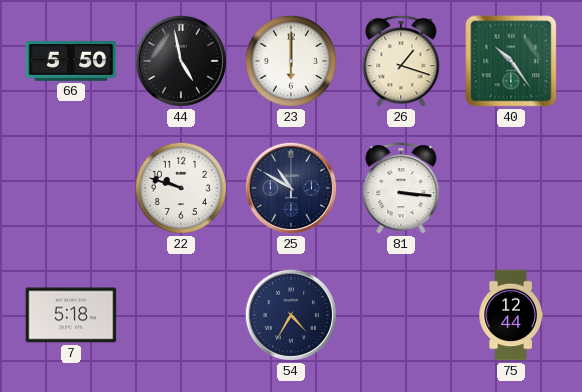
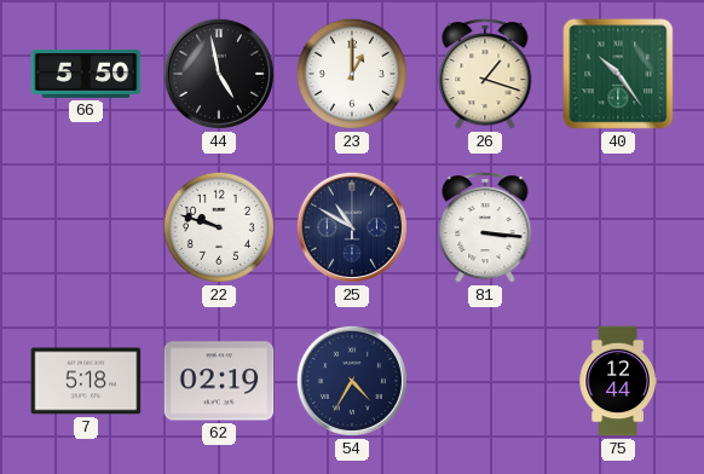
23: 6:00 -> 1:00 (352, 74)
62: none -> 02:19 (219, 381)
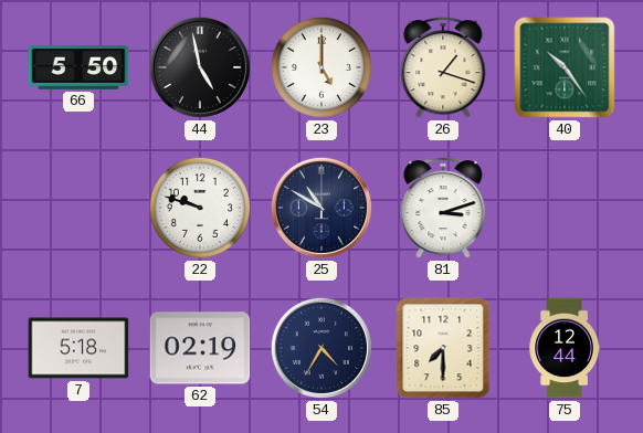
23: 1:00 -> 5:00 (321, 67)
81: 3:16 -> 3:12 (443, 208)
85: none -> 7:30 (443, 348)
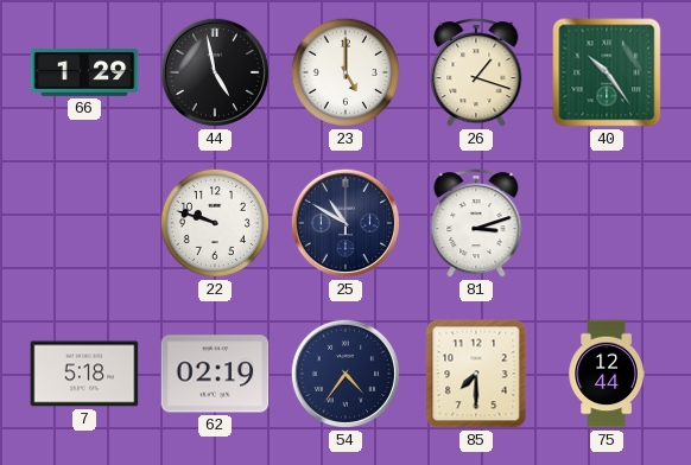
66: 5:50 -> 1:29 (84, 74)
54: 4:35 -> 4:36 (345, 374)
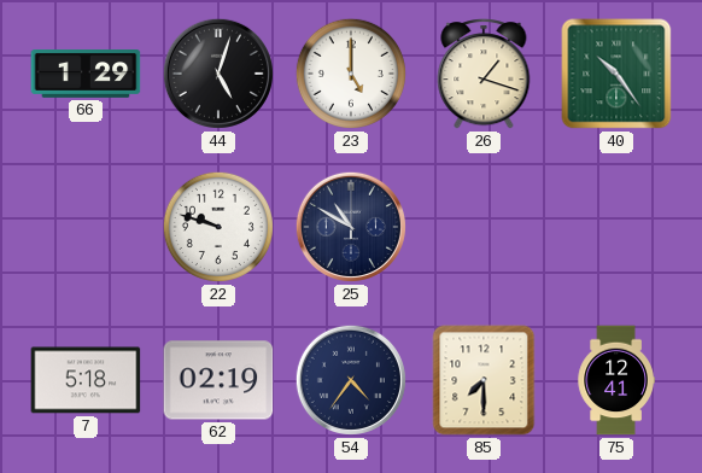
44: 4:58 -> 5:03 (218, 74)
81: 3:12 -> none (476, 223)
75: 12:44 -> 12:41 (616, 380)
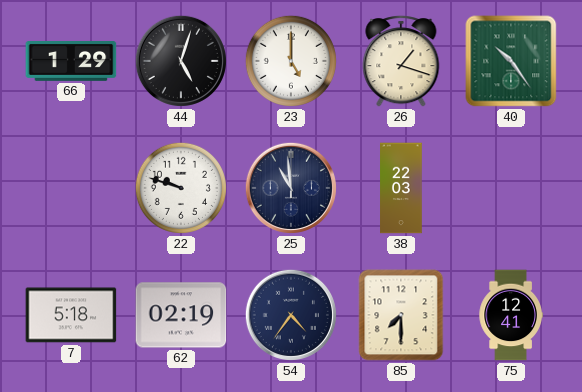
25: 10:50 -> 10:59 (291, 188)
38: none -> 22:03 (401, 188)
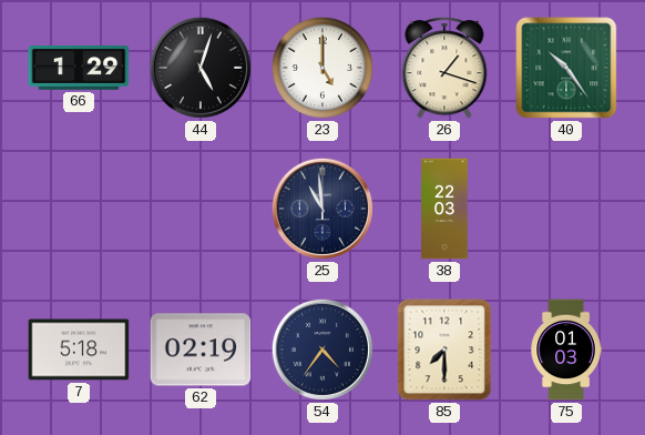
22: 9:48 -> none (181, 188)
75: 12:41 -> 01:03 (566, 350)
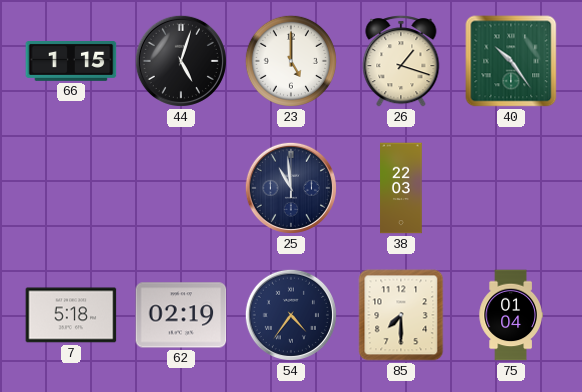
66: 1:29 -> 1:15 (71, 62)
75: 01:03 -> 01:04 (511, 315)
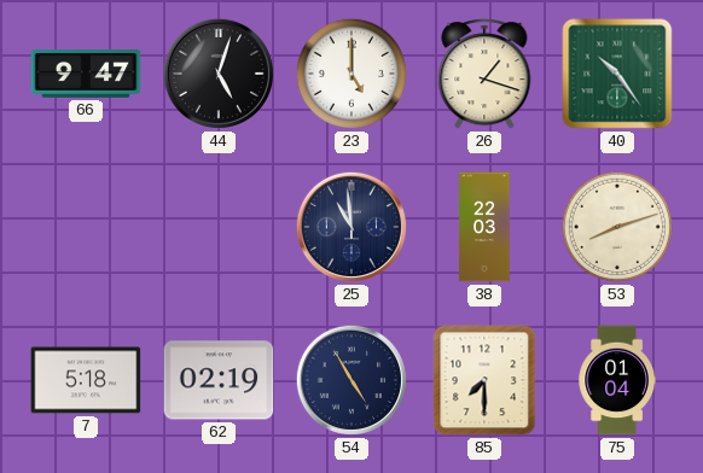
66: 1:15 -> 9:47 (86, 75)
53: none -> 8:12 (617, 227)
54: 4:36 -> 4:55 (351, 380)
